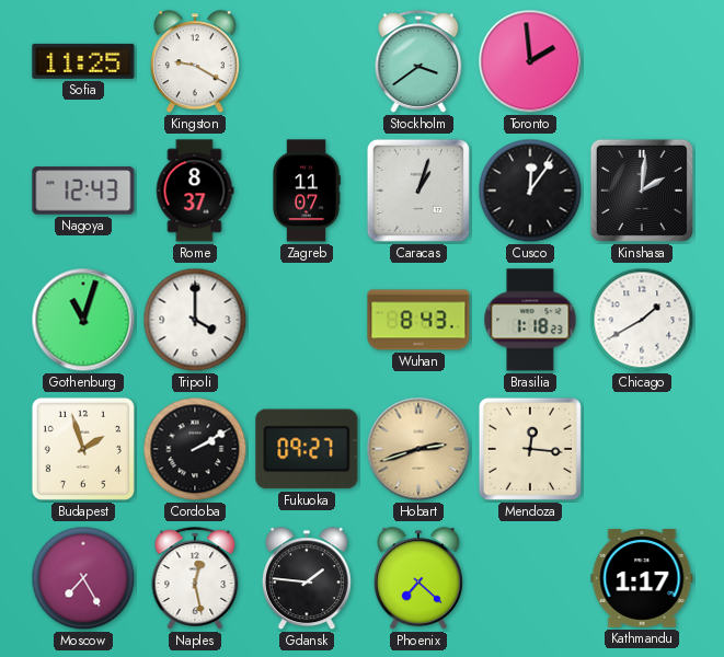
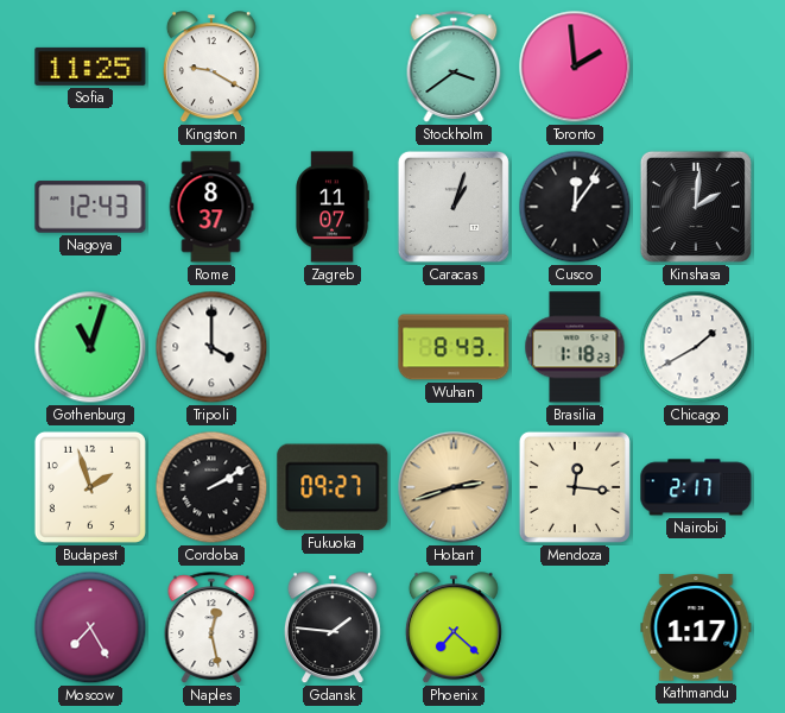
Nairobi: none -> 2:17 (696, 487)
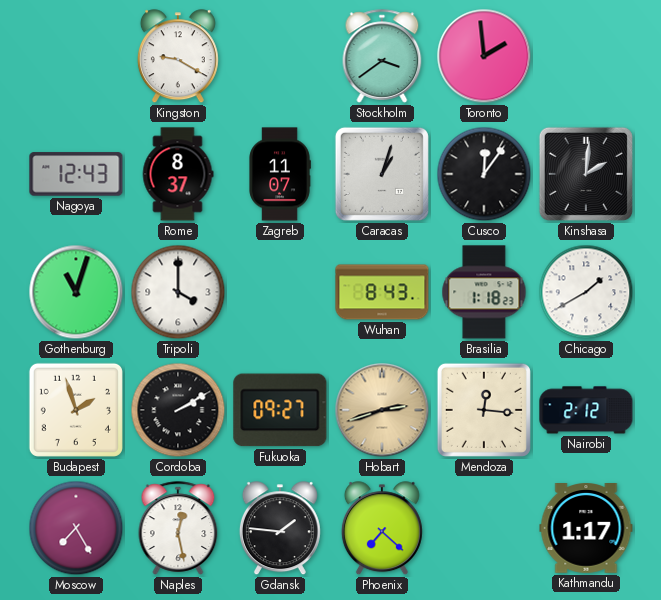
Sofia: 11:25 -> none (90, 67)
Nairobi: 2:17 -> 2:12 (586, 410)
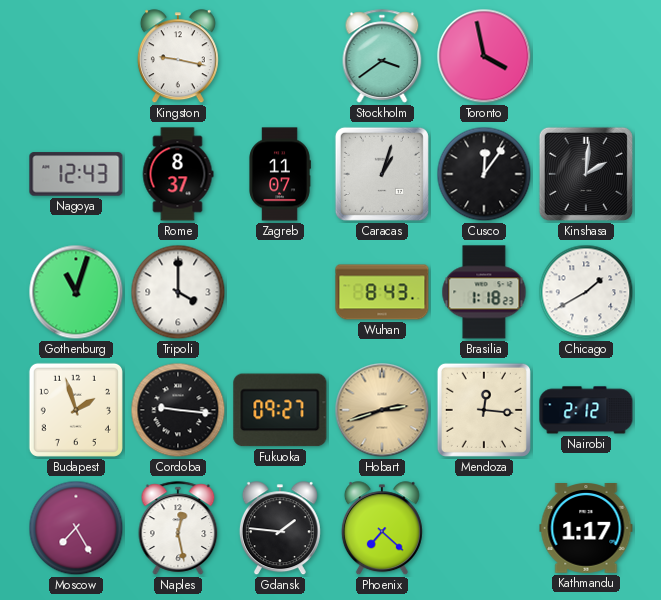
Kingston: 9:20 -> 9:17 (178, 57)
Toronto: 1:59 -> 3:58 (484, 56)
Cordoba: 2:10 -> 9:16 (178, 410)
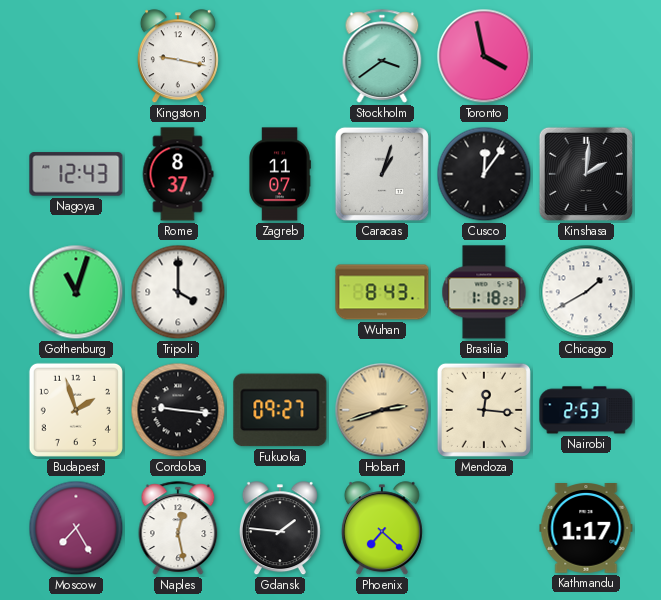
Nairobi: 2:12 -> 2:53 (586, 410)
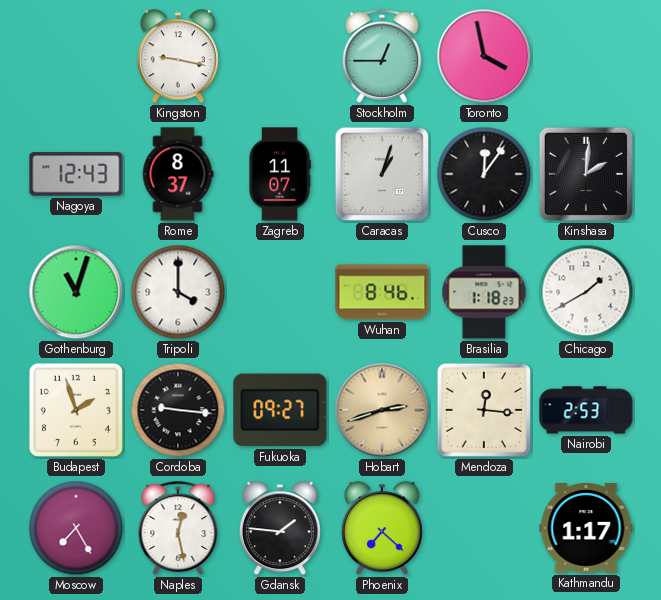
Stockholm: 3:39 -> 12:45 (382, 56)
Wuhan: 8:43 -> 8:46 (382, 292)
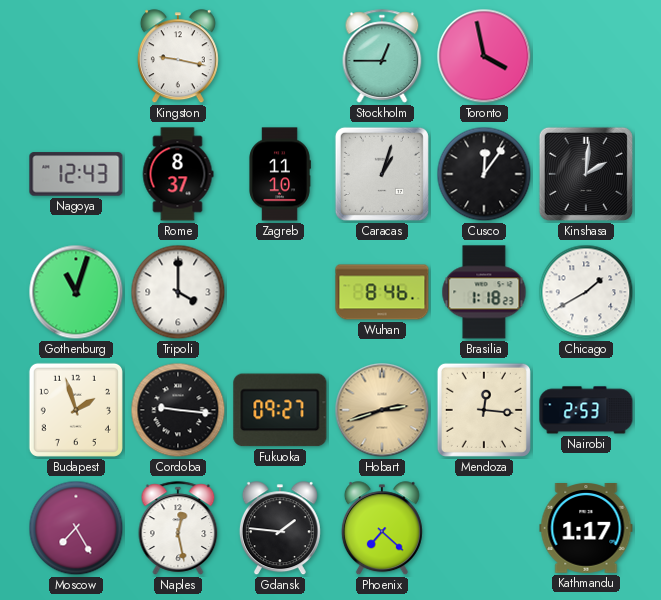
Zagreb: 11:07 -> 11:10 (280, 174)
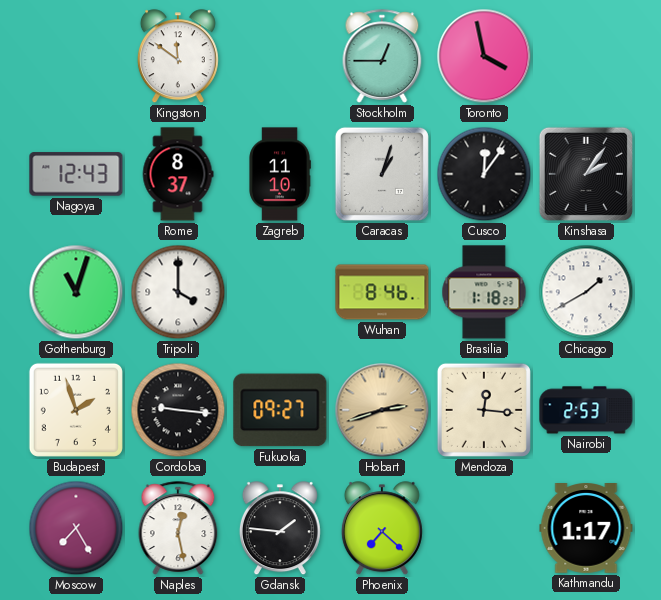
Kingston: 9:17 -> 11:51 (178, 57)
Kinshasa: 2:01 -> 2:06 (586, 174)
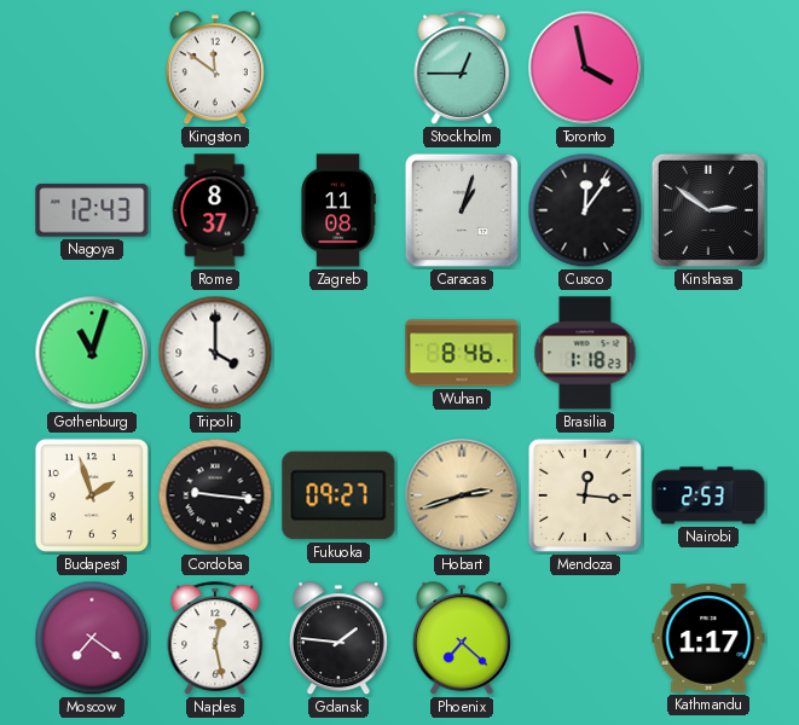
Zagreb: 11:10 -> 11:08 (338, 210)
Kinshasa: 2:06 -> 2:51 (708, 210)
Chicago: 1:40 -> none (586, 292)
Moscow: 7:25 -> 7:21 (92, 638)
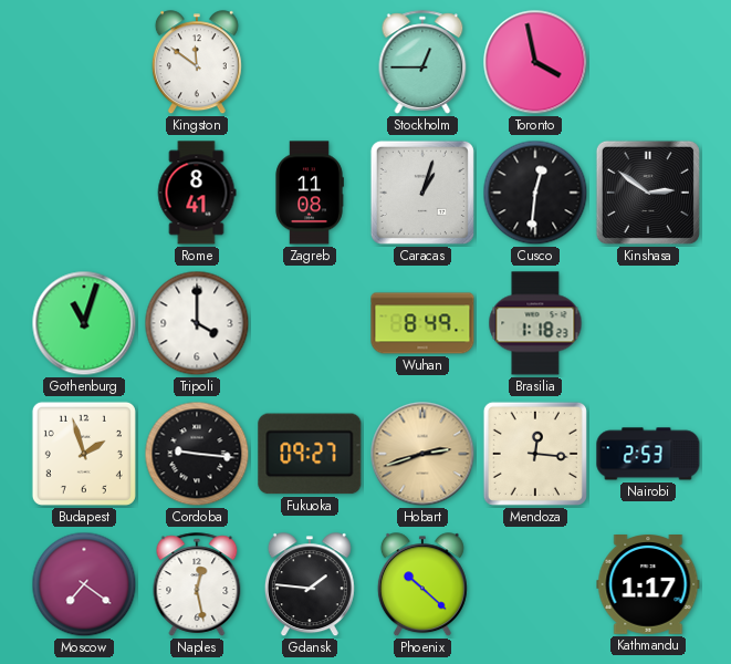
Nagoya: 12:43 -> none (92, 210)
Rome: 8:37 -> 8:41 (197, 193)
Cusco: 12:06 -> 12:31 (535, 193)
Wuhan: 8:46 -> 8:49 (422, 323)
Phoenix: 7:22 -> 10:22 (422, 585)
